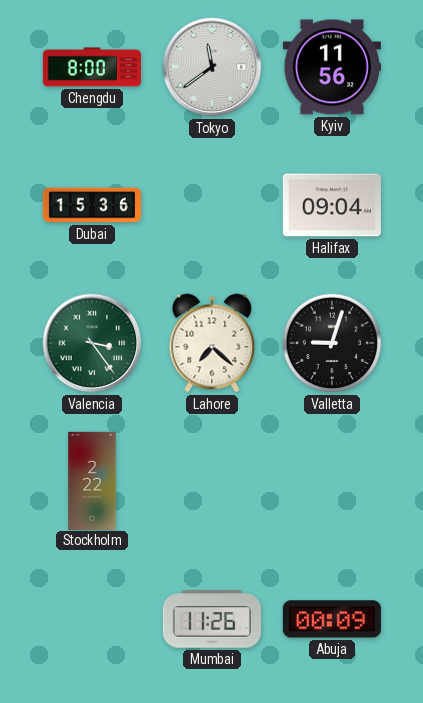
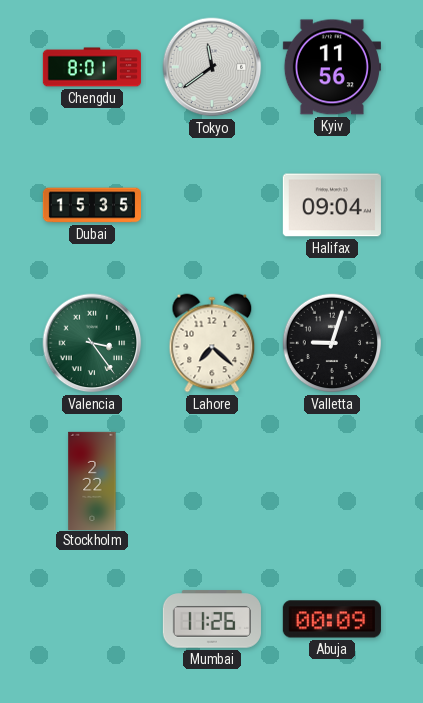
Chengdu: 8:00 -> 8:01 (92, 67)
Dubai: 15:36 -> 15:35 (91, 205)
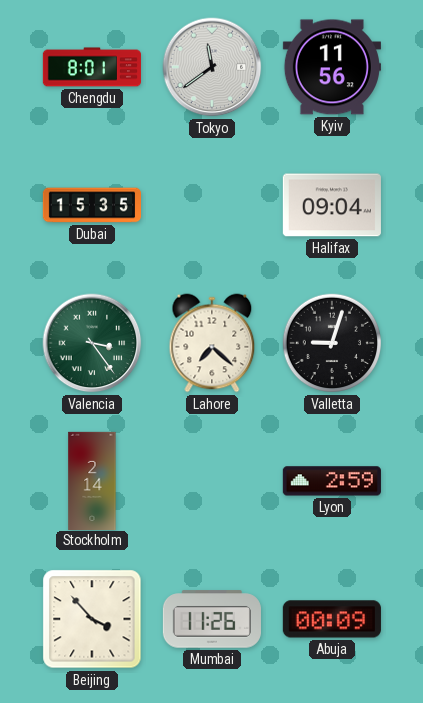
Stockholm: 2:22 -> 2:14 (92, 480)
Lyon: none -> 2:59 (332, 481)
Beijing: none -> 3:53 (92, 619)
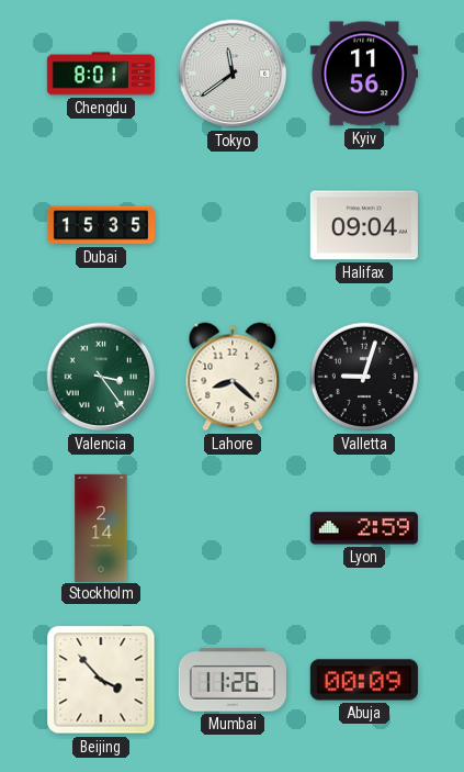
Lahore: 7:22 -> 8:22 (233, 377)
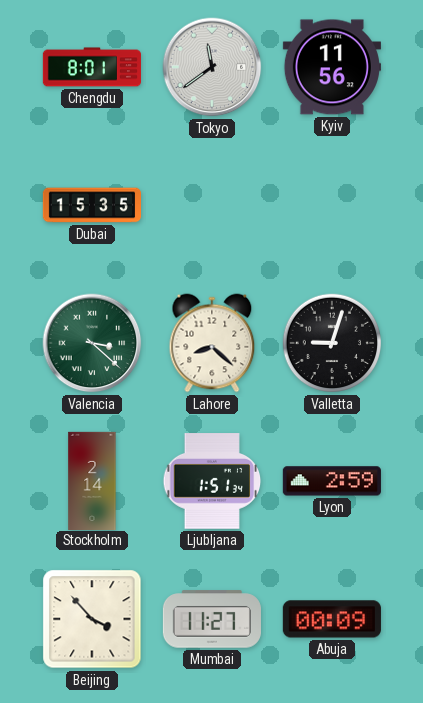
Halifax: 09:04 -> none (364, 225)
Valencia: 3:24 -> 3:22 (92, 343)
Ljubljana: none -> 1:51 (212, 481)
Mumbai: 11:26 -> 11:27 (212, 619)
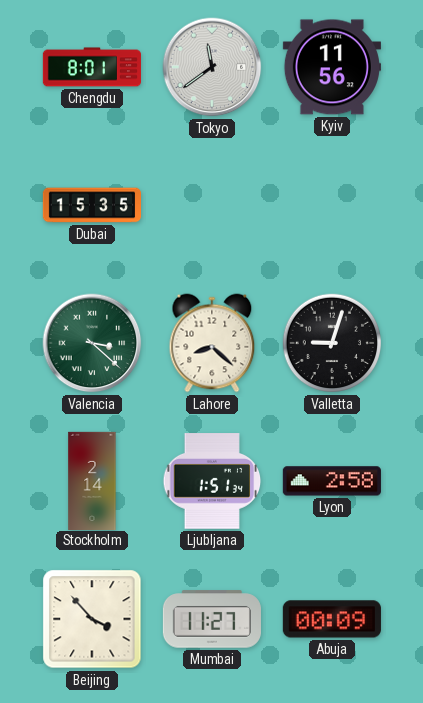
Lyon: 2:59 -> 2:58 (332, 481)
